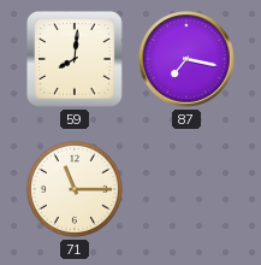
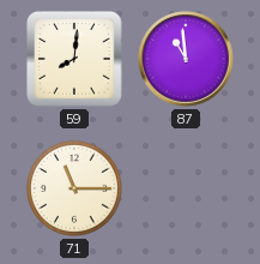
87: 7:17 -> 10:59 (186, 59)
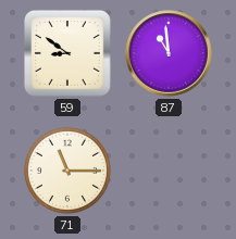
59: 8:01 -> 8:51 (69, 54)
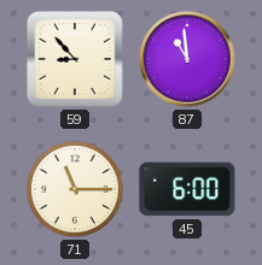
59: 8:51 -> 8:53 (76, 60)
45: none -> 6:00 (187, 189)
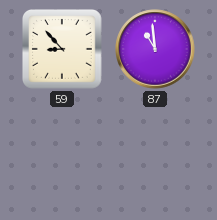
71: 11:15 -> none (75, 189)
45: 6:00 -> none (187, 189)
